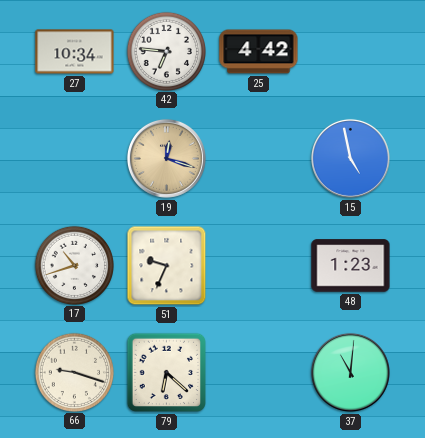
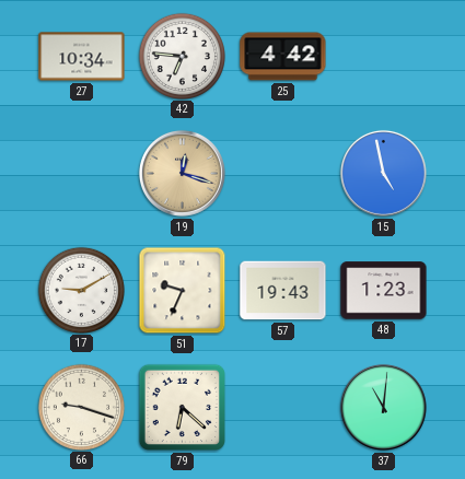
17: 10:42 -> 9:10 (81, 290)
57: none -> 19:43 (283, 291)
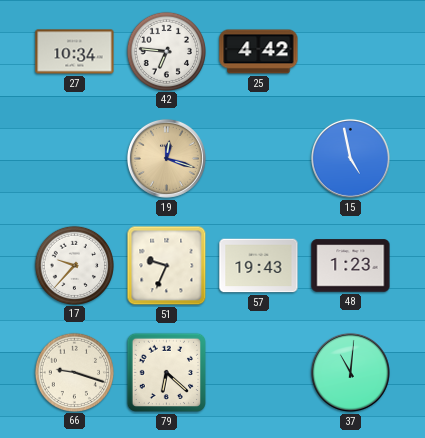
17: 9:10 -> 9:37 (74, 265)
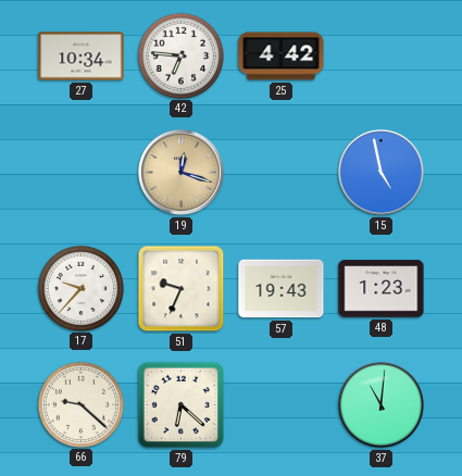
66: 9:18 -> 9:22 (80, 404)
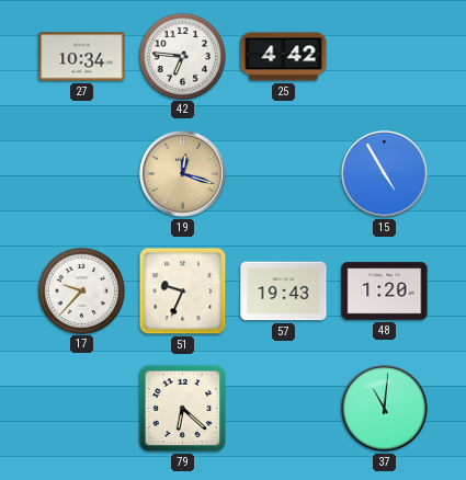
15: 4:58 -> 4:55 (384, 173)
48: 1:23 -> 1:20 (385, 292)
66: 9:22 -> none (80, 404)
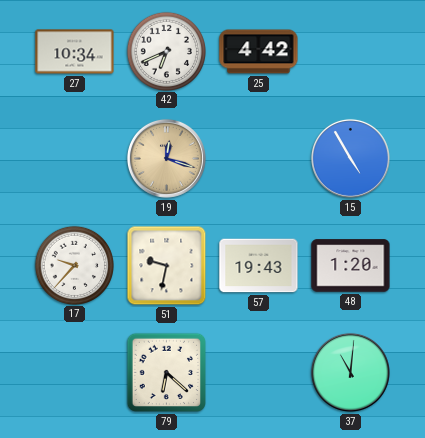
42: 6:46 -> 6:41 (166, 51)
51: 9:34 -> 9:32 (167, 266)
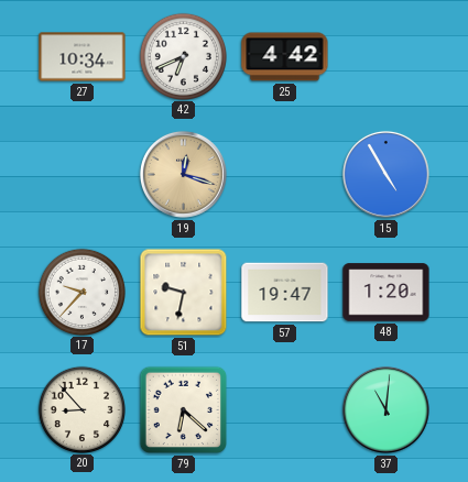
57: 19:43 -> 19:47 (285, 293)
20: none -> 8:53 (81, 409)
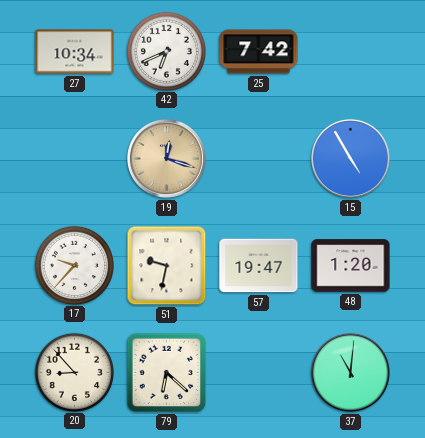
25: 4:42 -> 7:42 (259, 52)
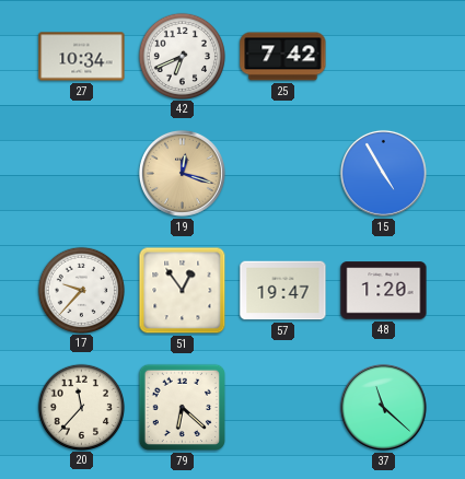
51: 9:32 -> 12:54 (183, 291)
20: 8:53 -> 11:37 (81, 407)
37: 11:01 -> 11:22 (383, 407)
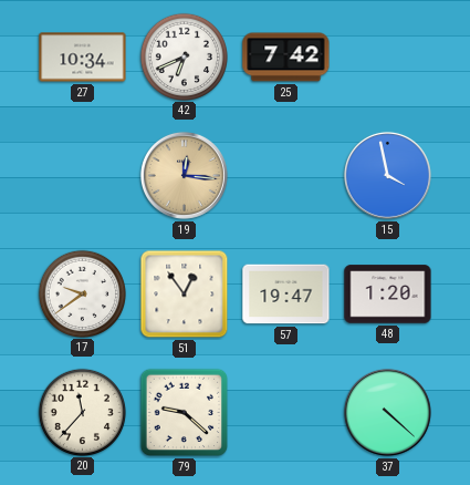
19: 12:18 -> 12:16 (184, 175)
15: 4:55 -> 3:58 (387, 175)
17: 9:37 -> 9:39 (82, 293)
79: 6:22 -> 9:22 (185, 413)
37: 11:22 -> 4:22 (387, 412)
